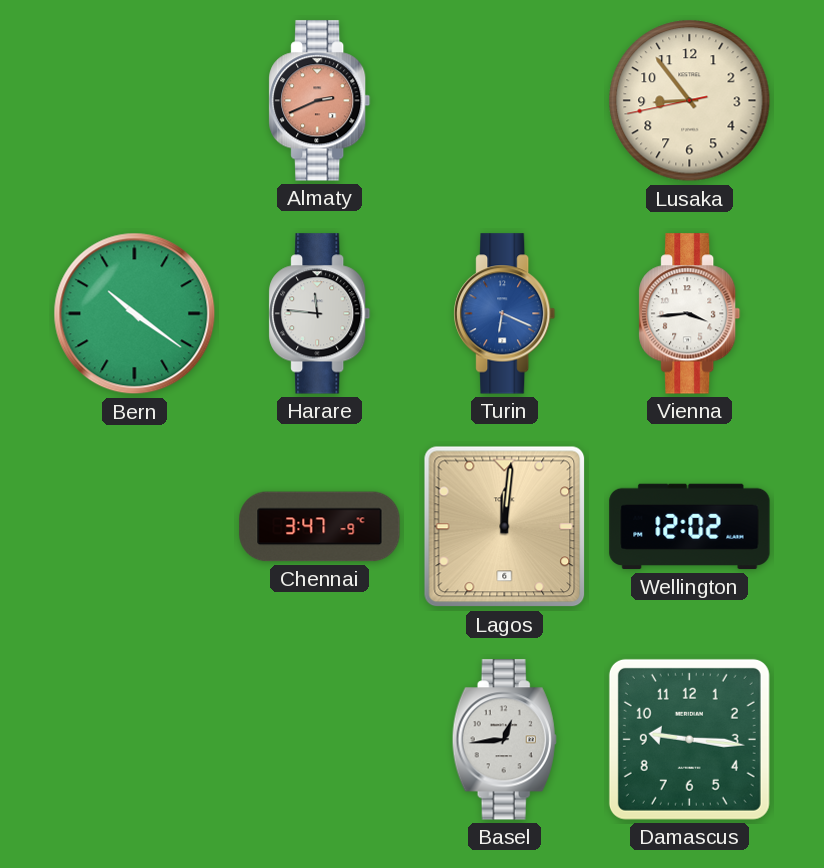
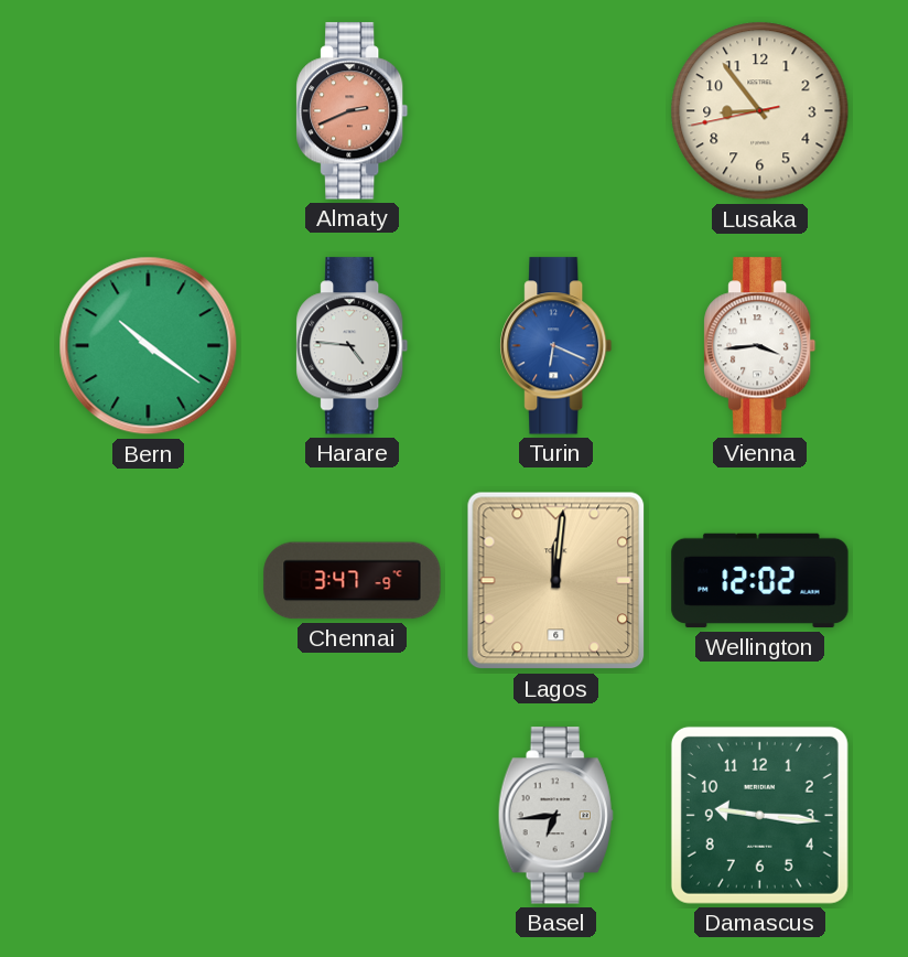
Harare: 11:46 -> 4:46 (353, 346)
Basel: 12:44 -> 6:44 (555, 816)
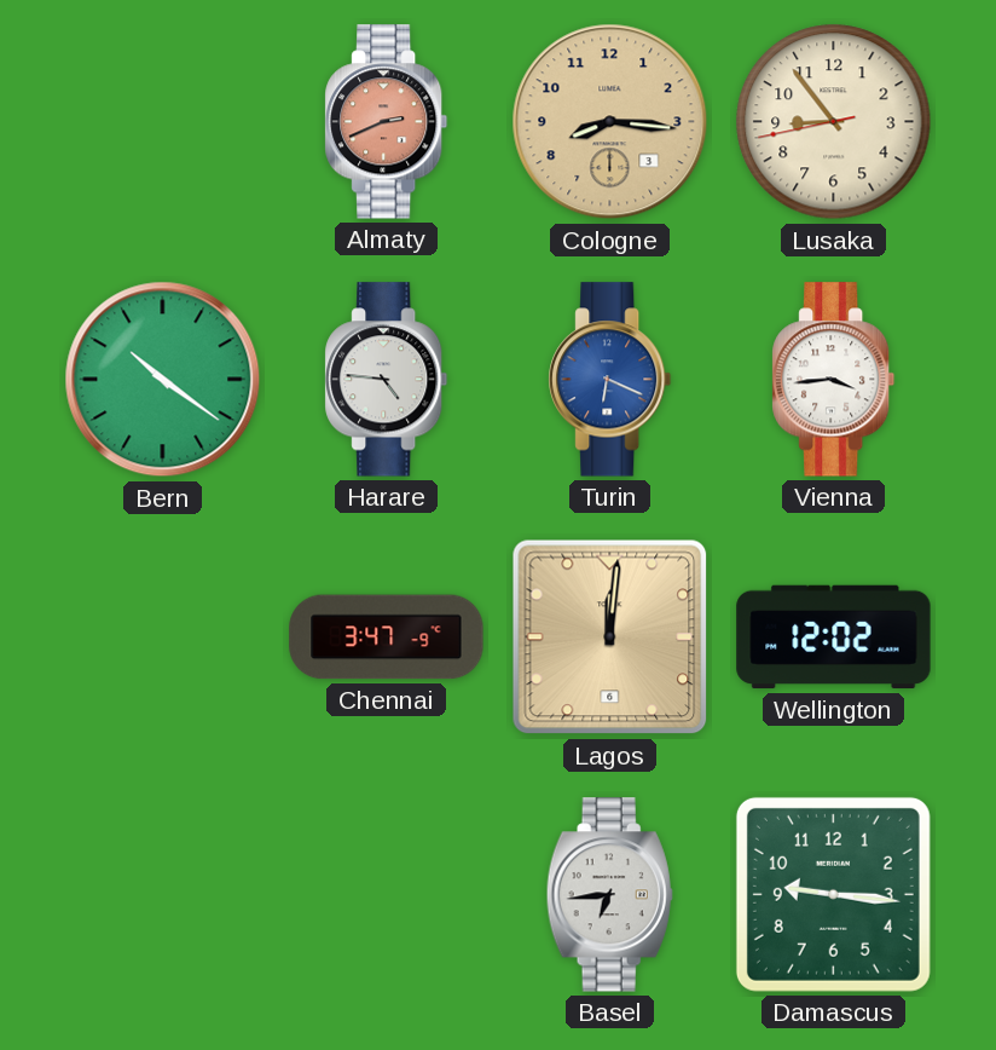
Cologne: none -> 8:16 (610, 122)
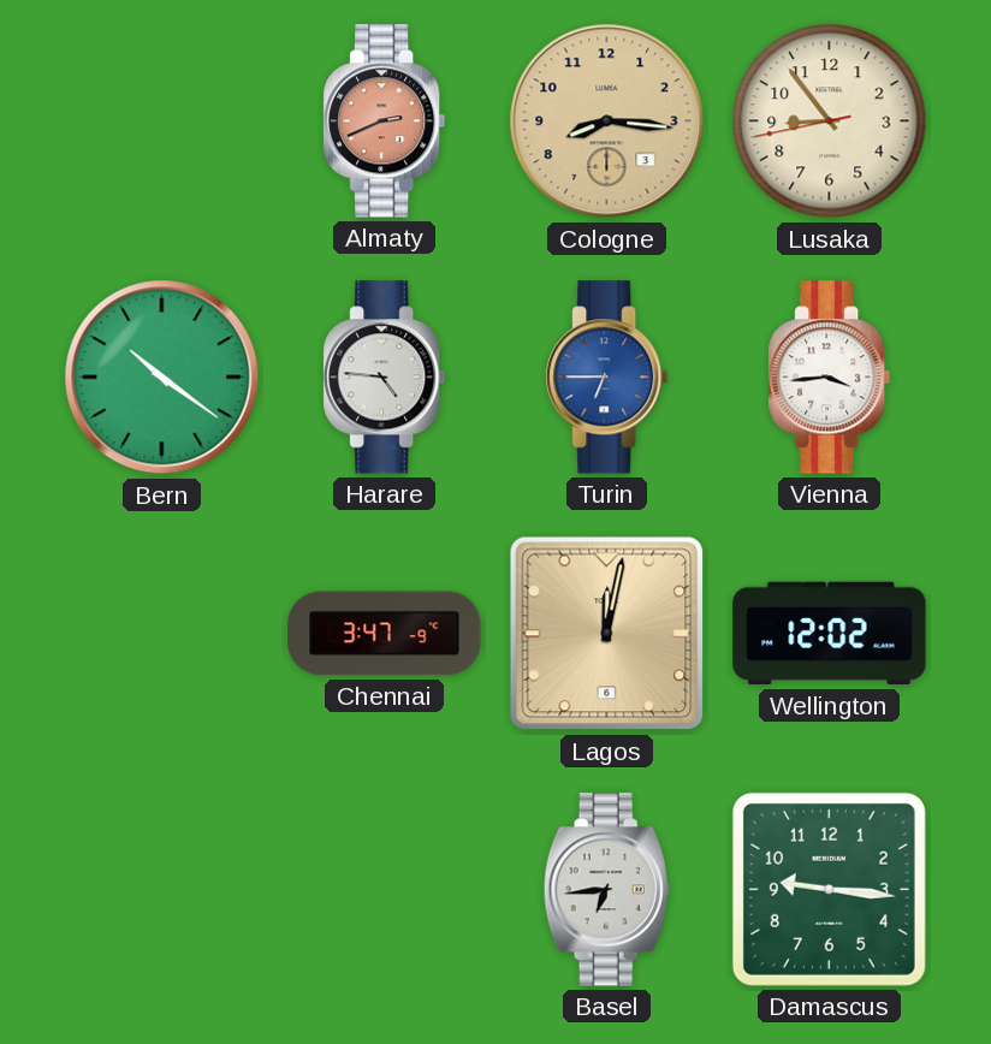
Turin: 6:19 -> 6:45 (607, 378)
Lagos: 12:01 -> 12:02 (607, 634)
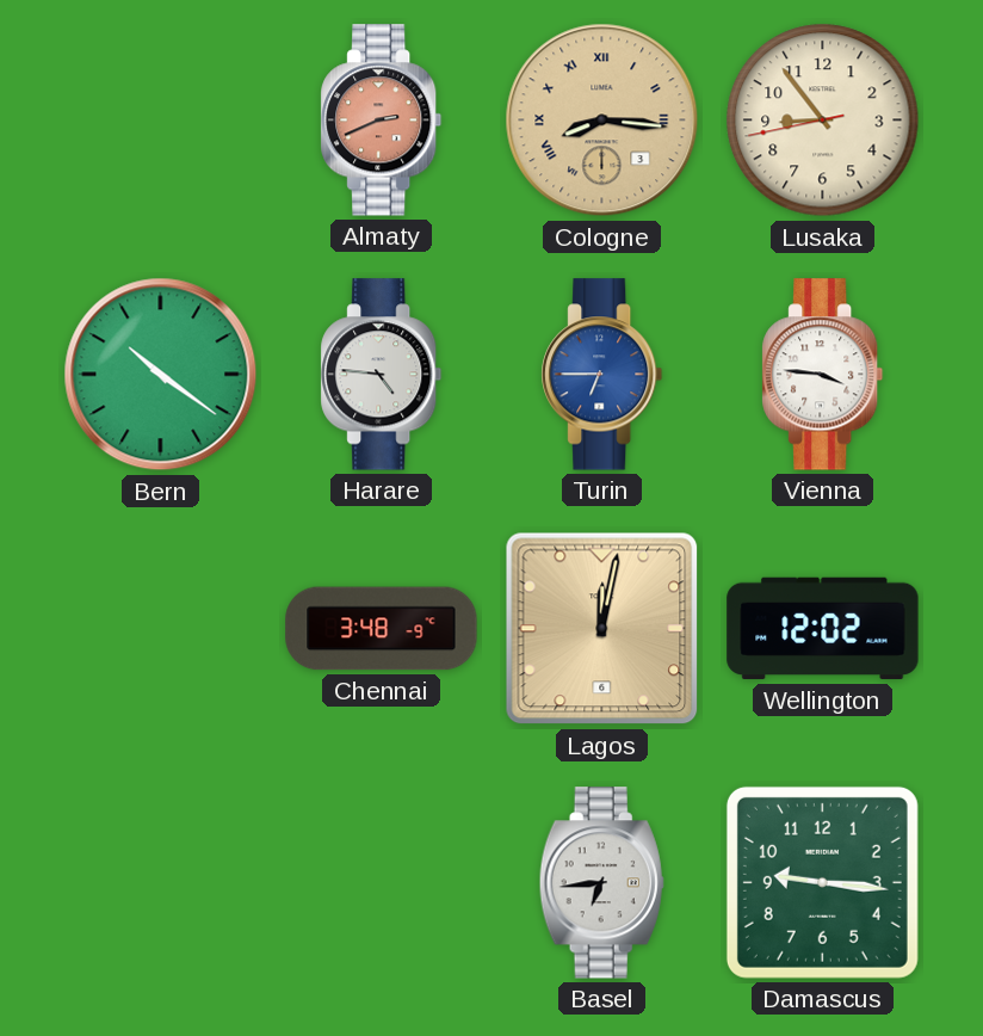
Cologne numerals: Arabic -> Roman (602, 121)
Vienna: 3:44 -> 3:46 (823, 375)
Chennai: 3:47 -> 3:48 (382, 629)
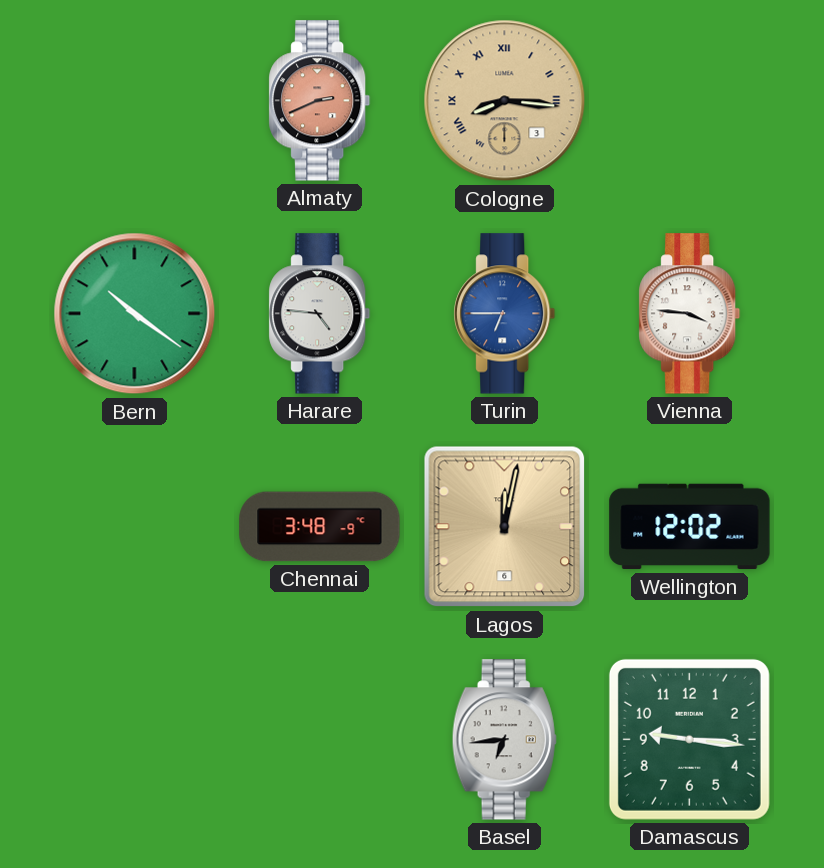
Lusaka: 8:53 -> none (823, 121)
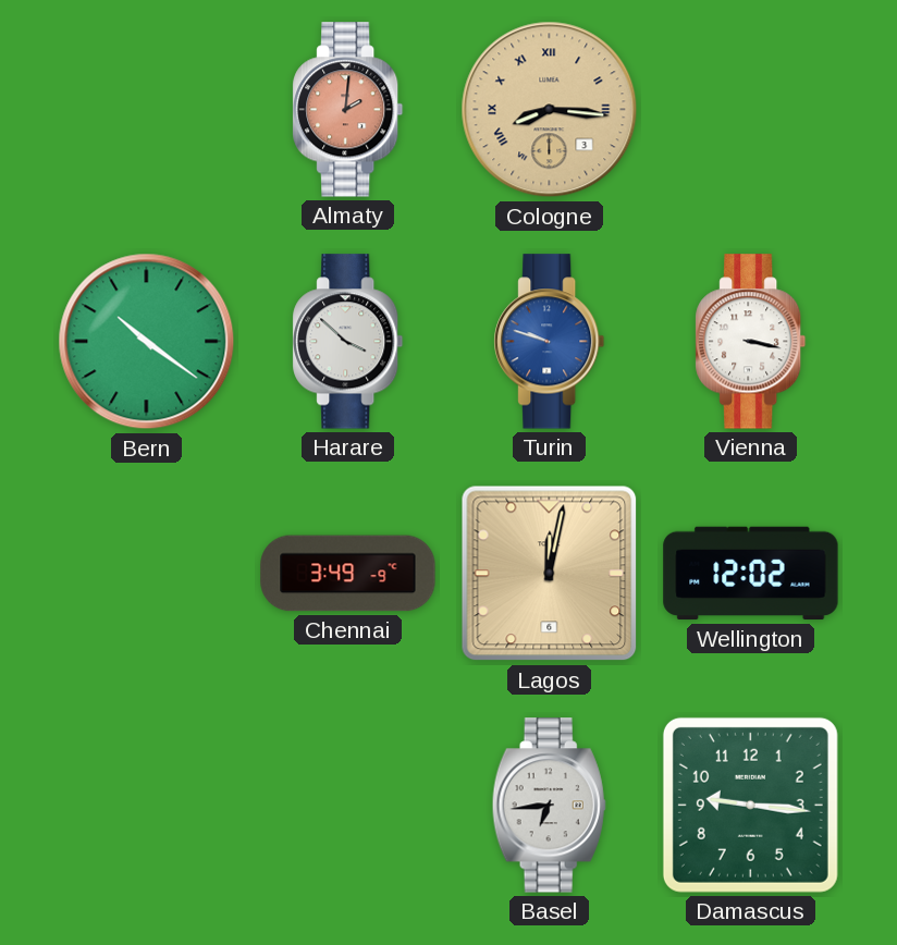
Almaty: 2:41 -> 2:01 (348, 110)
Harare: 4:46 -> 3:52 (348, 342)
Turin: 6:45 -> 9:48 (550, 342)
Vienna: 3:46 -> 3:17 (751, 342)
Chennai: 3:48 -> 3:49 (348, 574)
